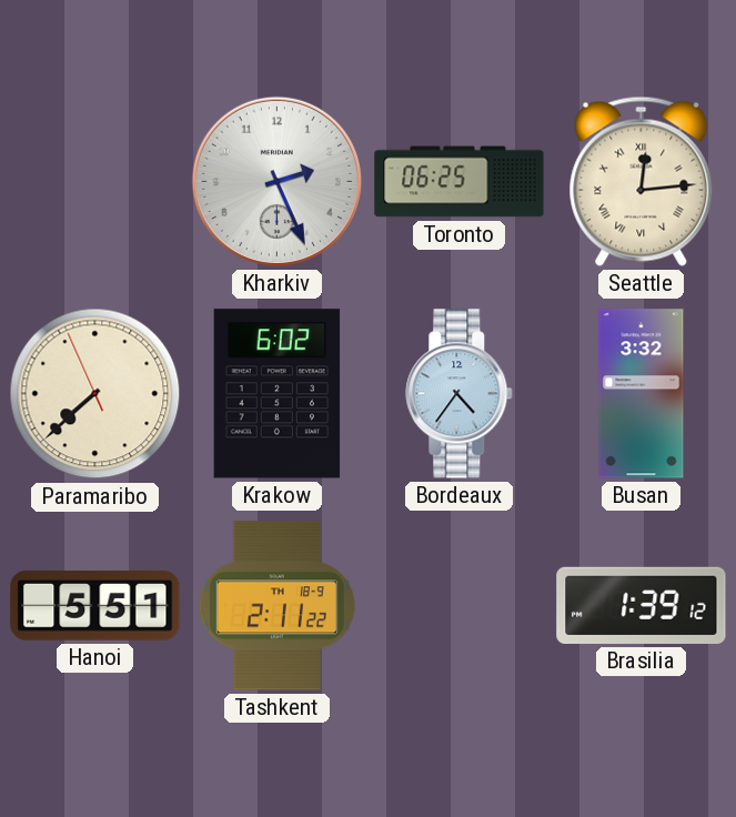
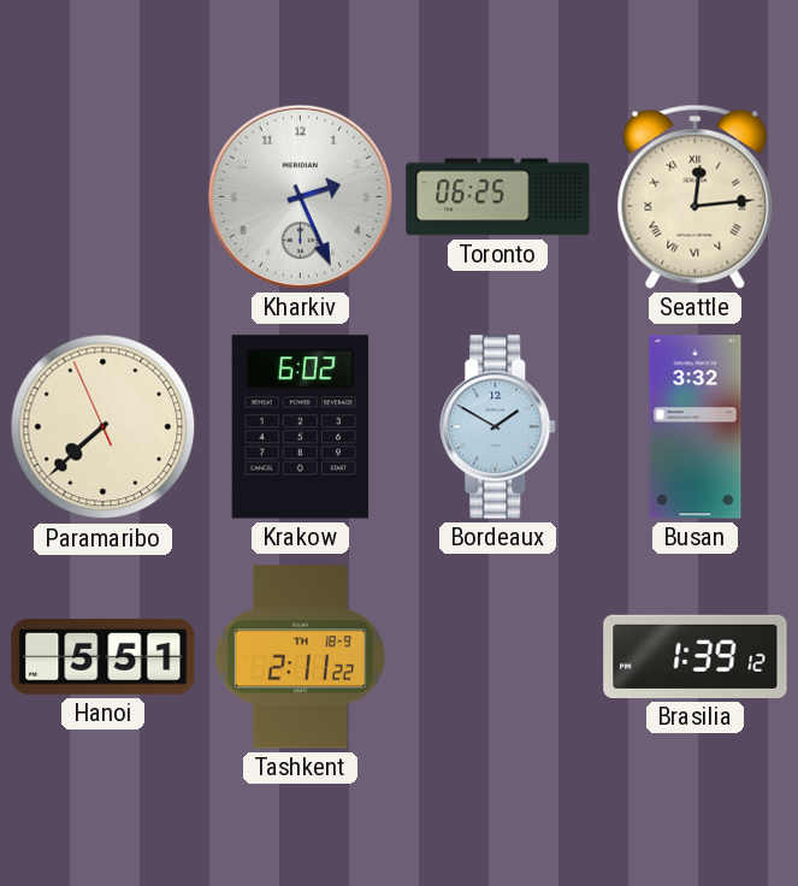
Bordeaux: 4:36 -> 1:50 (498, 427)
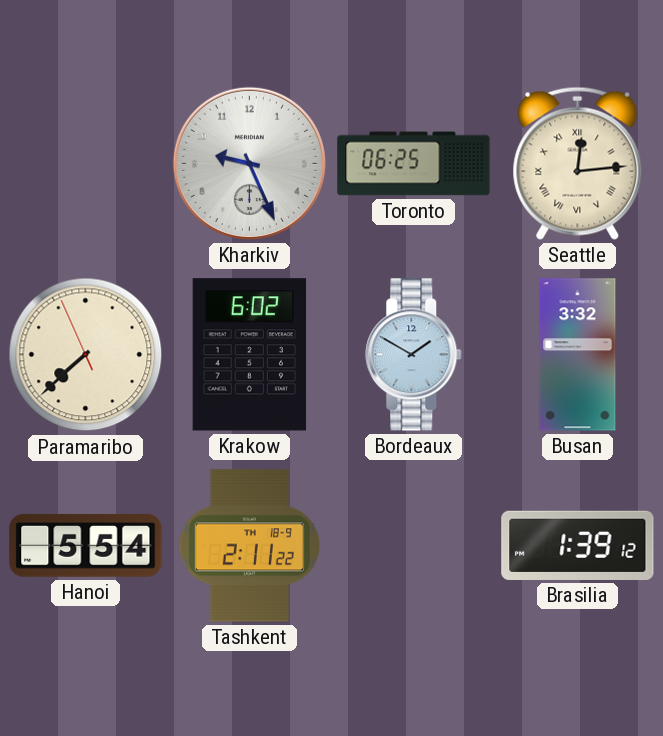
Kharkiv: 2:26 -> 9:26 (249, 163)
Hanoi: 5:51 -> 5:54 (86, 545)
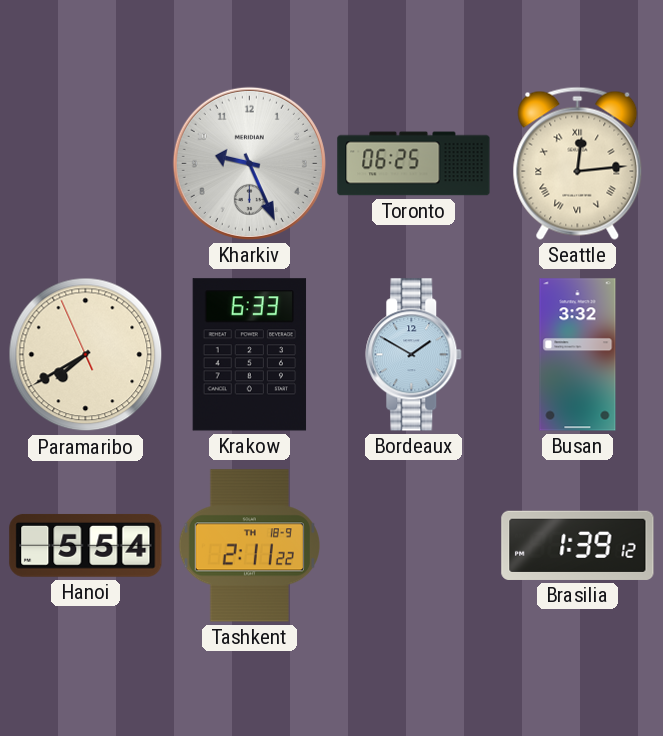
Paramaribo: 7:37 -> 7:39 (86, 355)
Krakow: 6:02 -> 6:33 (250, 355)
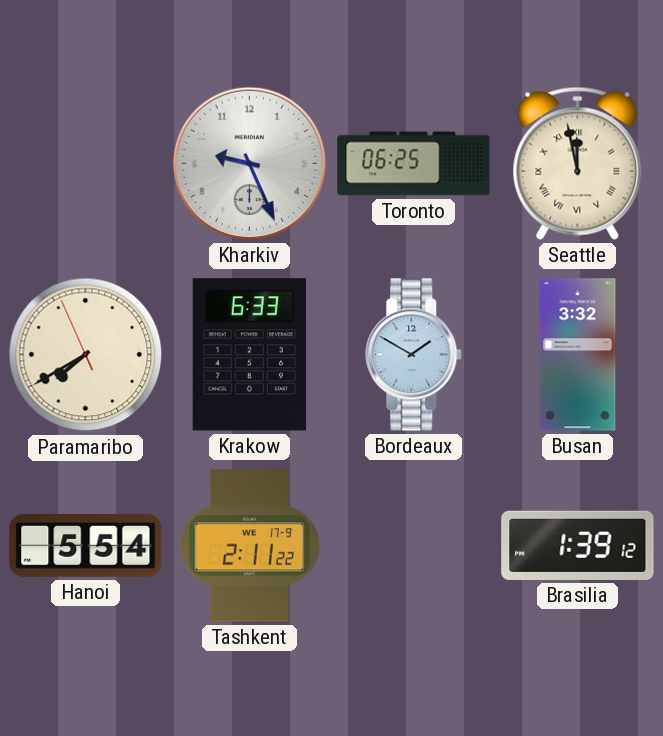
Seattle: 12:14 -> 11:58 (578, 163)
Tashkent date: TH 18-9 -> WE 17-9 (249, 546)
